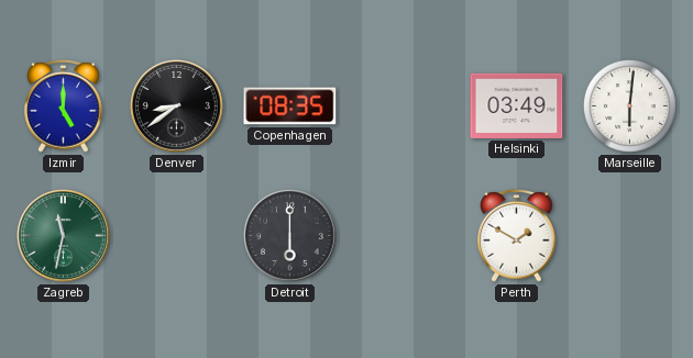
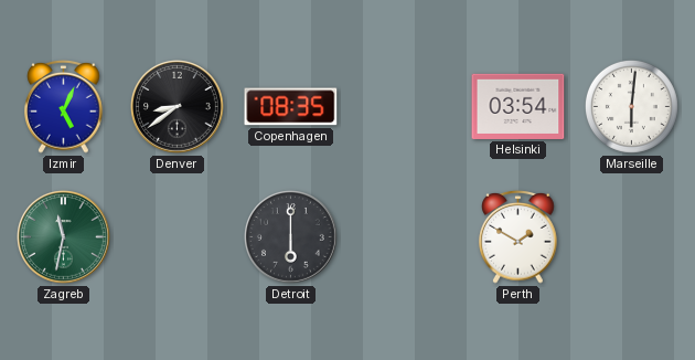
Izmir: 5:00 -> 5:04 (64, 106)
Helsinki: 03:49 -> 03:54 (518, 106)
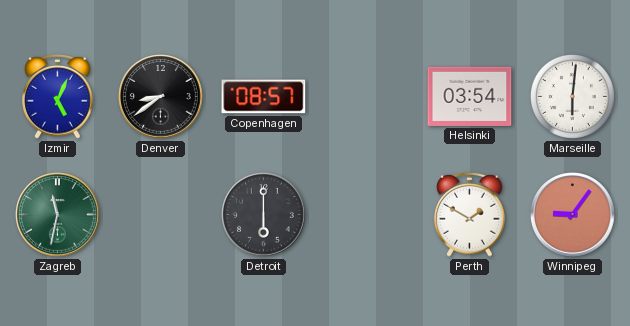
Copenhagen: 08:35 -> 08:57 (264, 97)
Winnipeg: none -> 9:06 (573, 215)
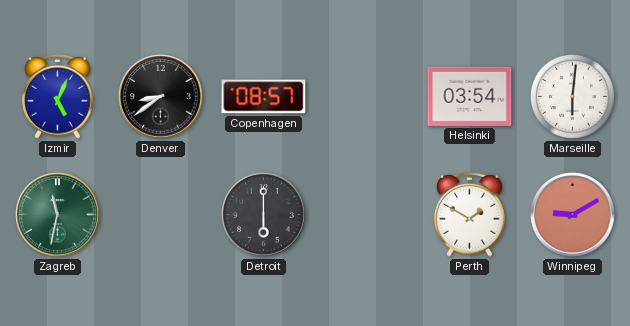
Winnipeg: 9:06 -> 9:10 (573, 215)
